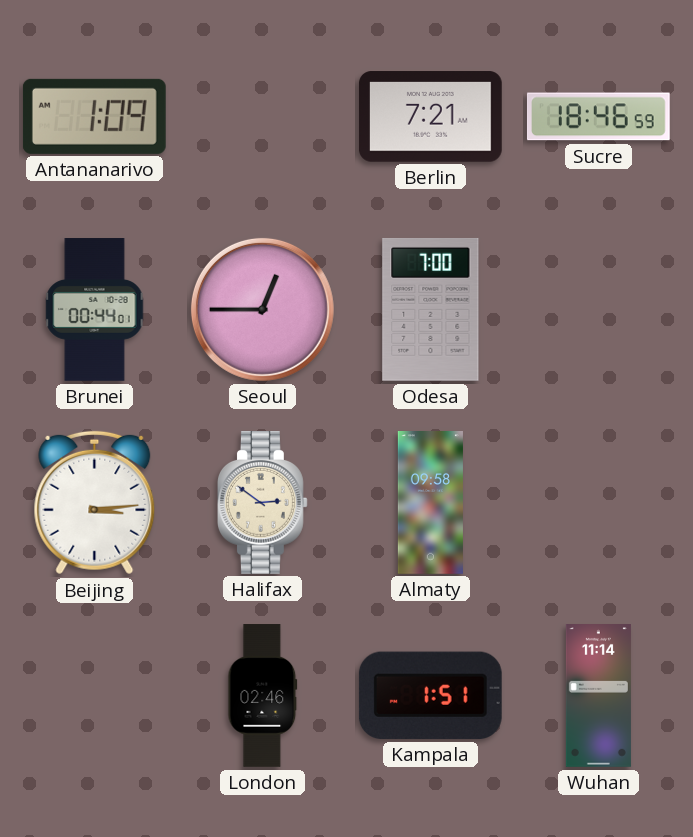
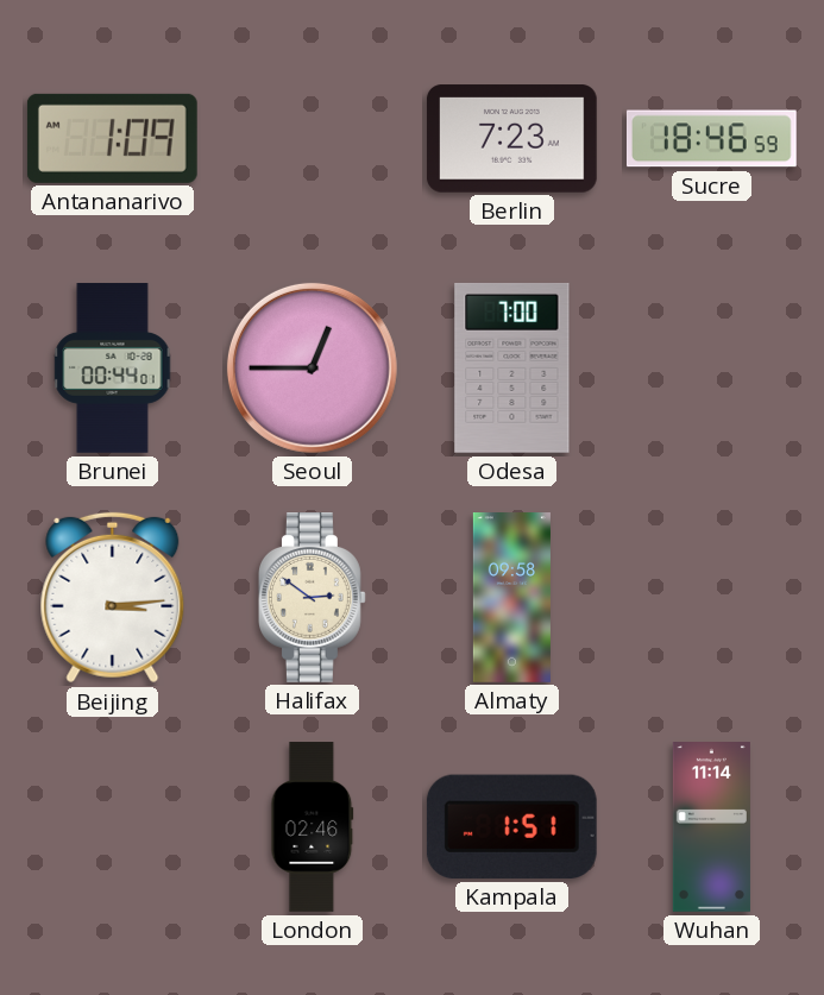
Berlin: 7:21 -> 7:23 (511, 139)
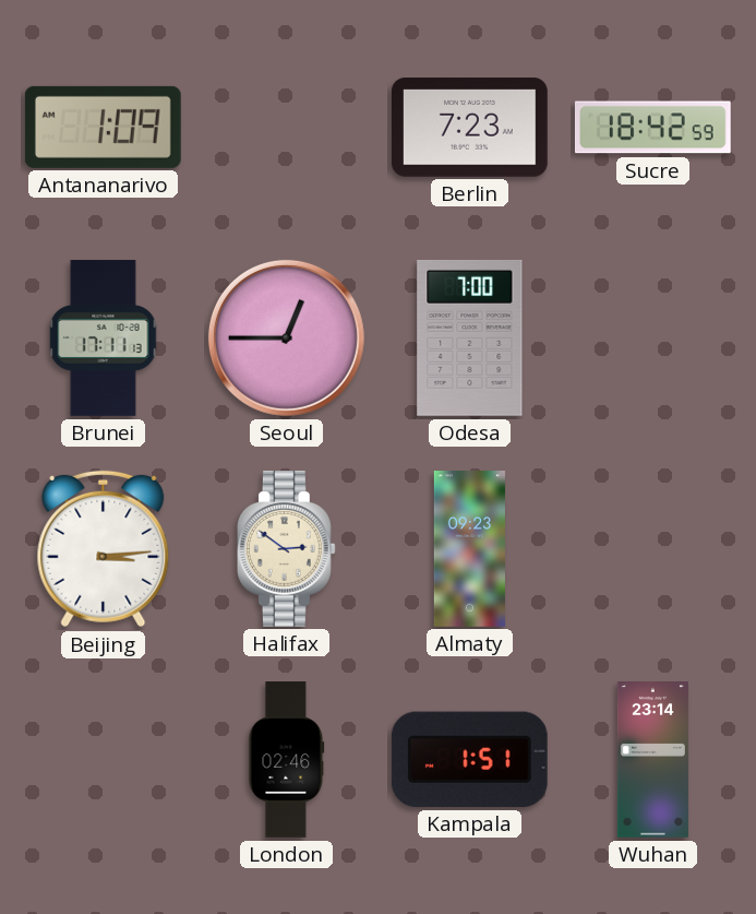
Sucre: 18:46 -> 18:42 (652, 128)
Brunei: 00:44 -> 17:11 (104, 339)
Almaty: 09:58 -> 09:23 (469, 549)
Wuhan: 11:14 -> 23:14 (652, 760)
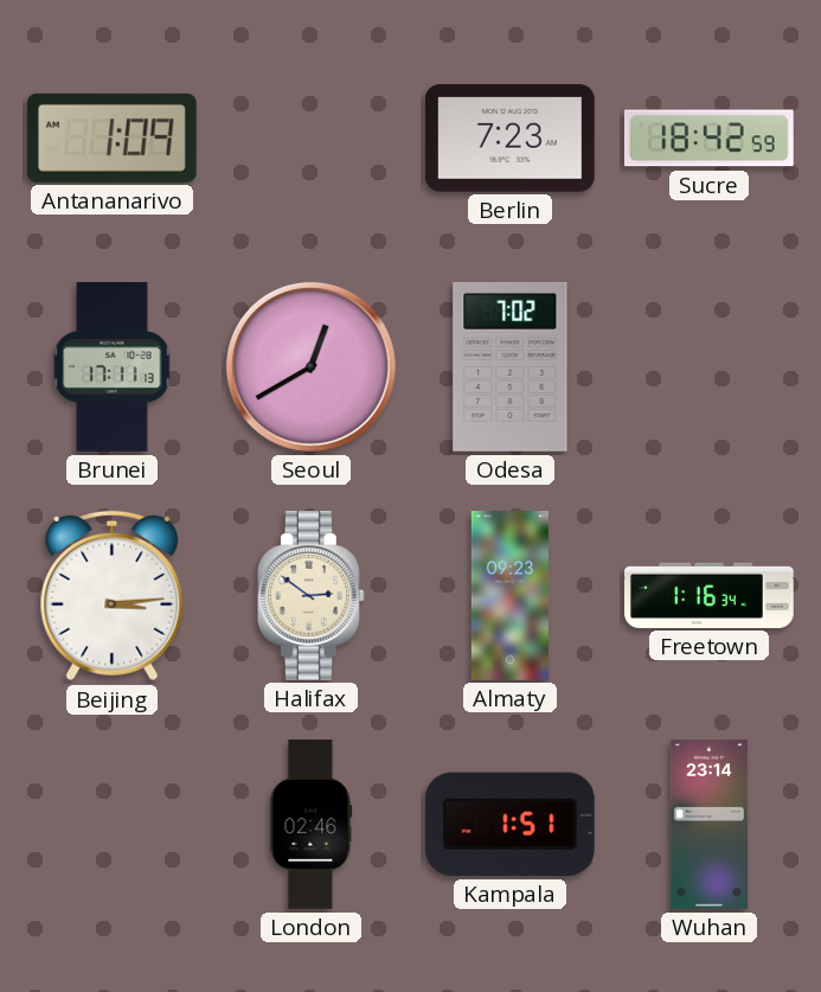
Seoul: 12:45 -> 12:40 (310, 366)
Odesa: 7:00 -> 7:02 (511, 366)
Freetown: none -> 1:16 (710, 595)
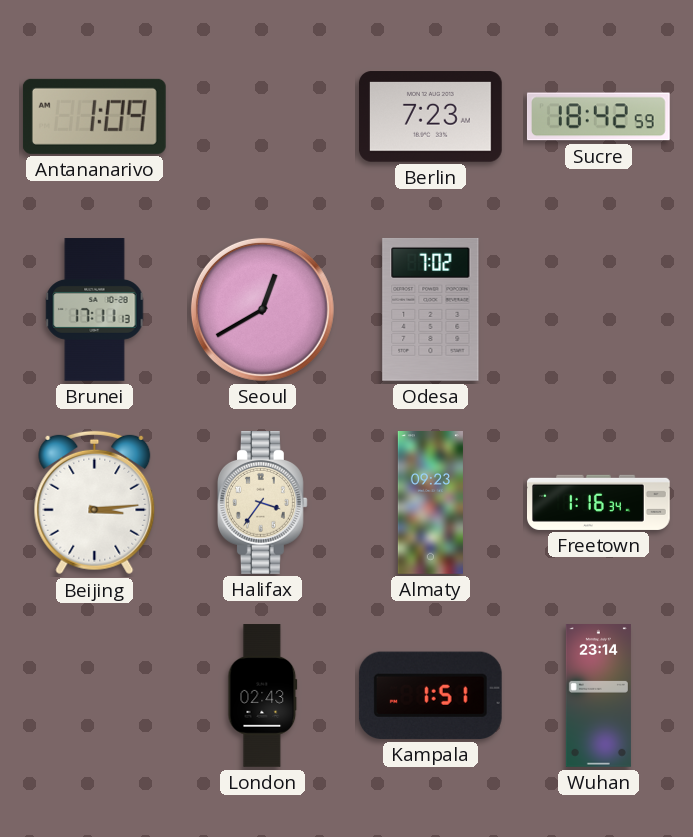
Halifax: 2:51 -> 3:36 (263, 503)
London: 02:46 -> 02:43 (263, 696)
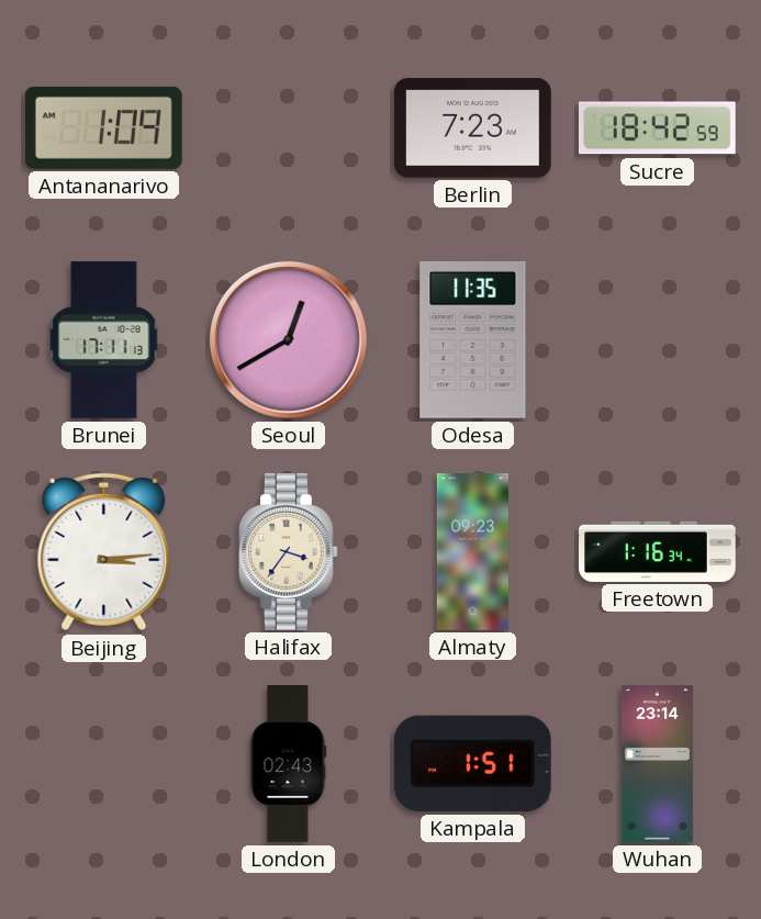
Odesa: 7:02 -> 11:35 (473, 339)
